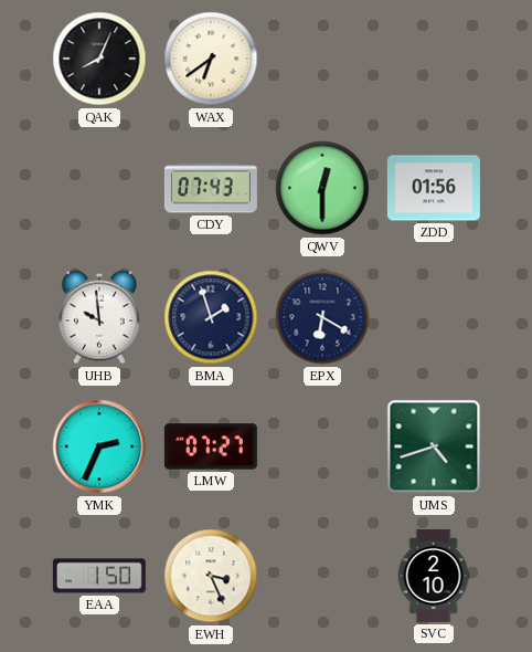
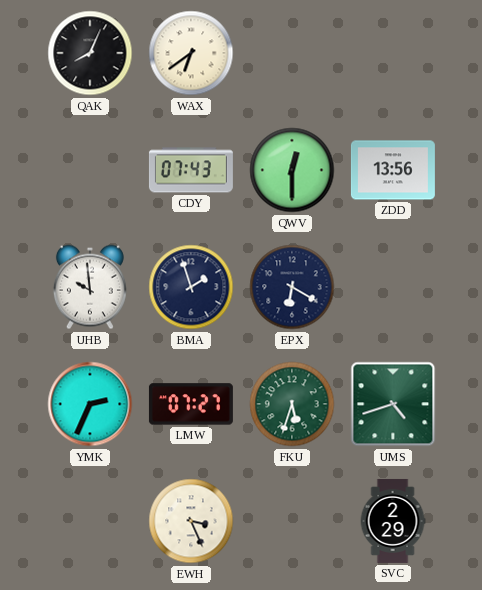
ZDD: 01:56 -> 13:56 (393, 170)
FKU: none -> 5:33 (292, 404)
EAA: 1:50 -> none (99, 576)
SVC: 2:10 -> 2:29 (393, 521)
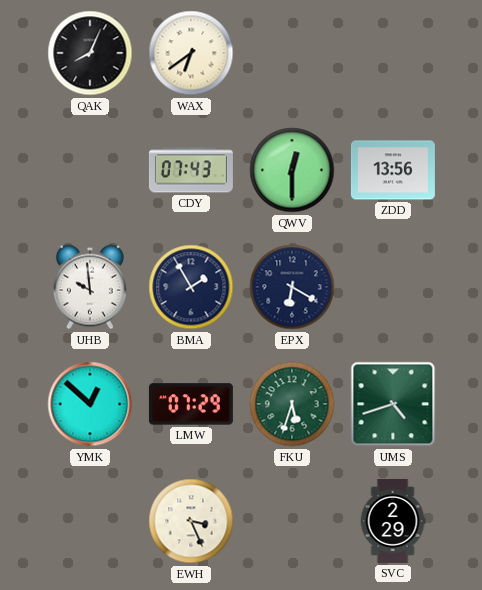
BMA: 1:57 -> 1:55 (191, 287)
YMK: 2:34 -> 12:52 (90, 404)
LMW: 07:27 -> 07:29 (191, 404)
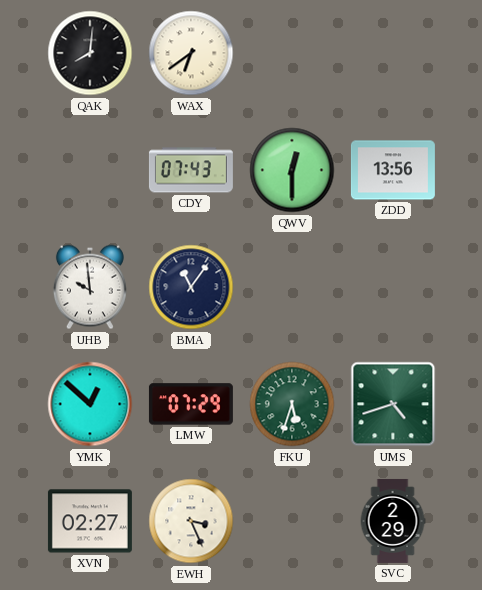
QAK: 8:04 -> 8:01 (90, 53)
BMA: 1:55 -> 11:06 (191, 287)
EPX: 6:20 -> none (292, 287)
XVN: none -> 02:27 (90, 521)
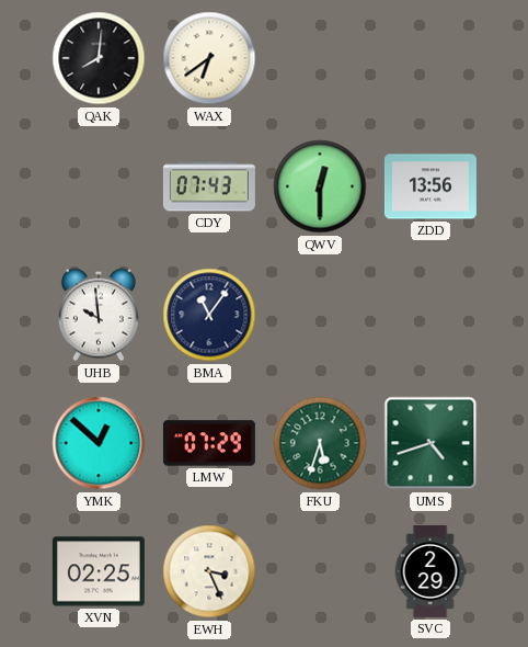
XVN: 02:27 -> 02:25 (99, 571)
